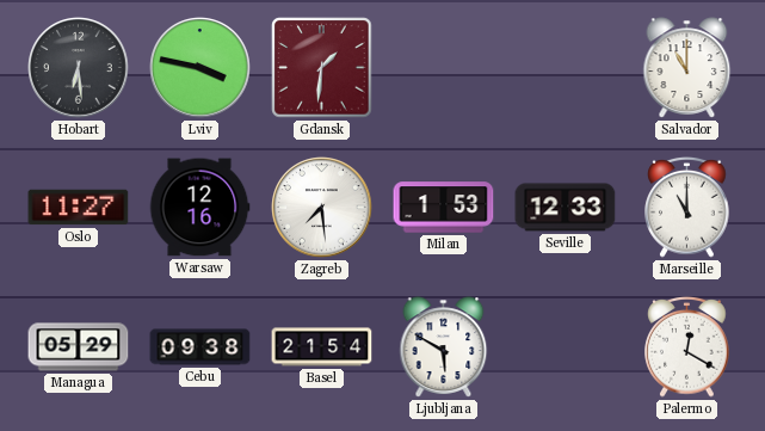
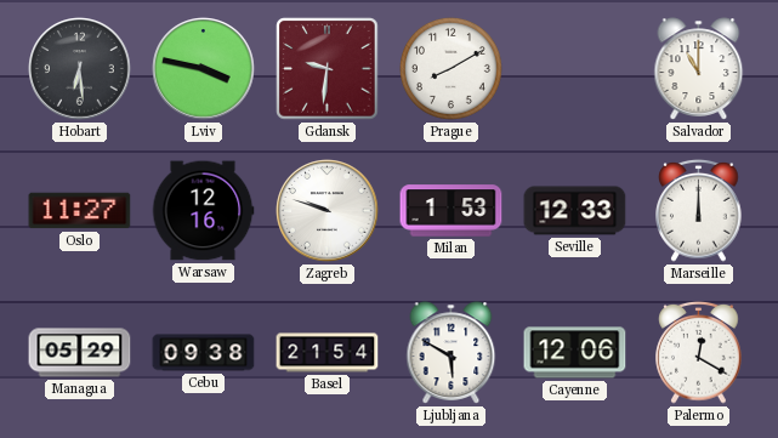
Gdansk: 1:31 -> 9:31 (328, 69)
Prague: none -> 8:10 (450, 68)
Zagreb: 7:29 -> 9:48 (328, 211)
Marseille: 11:00 -> 12:00 (699, 211)
Cayenne: none -> 12:06 (575, 353)
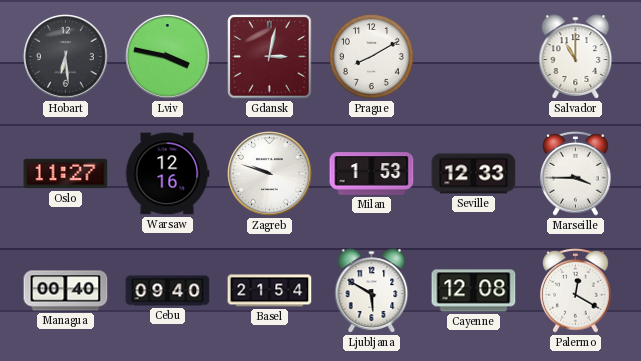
Gdansk: 9:31 -> 3:02 (270, 57)
Marseille: 12:00 -> 3:45 (576, 174)
Managua: 05:29 -> 00:40 (66, 291)
Cebu: 09:38 -> 09:40 (168, 291)
Cayenne: 12:06 -> 12:08 (474, 291)
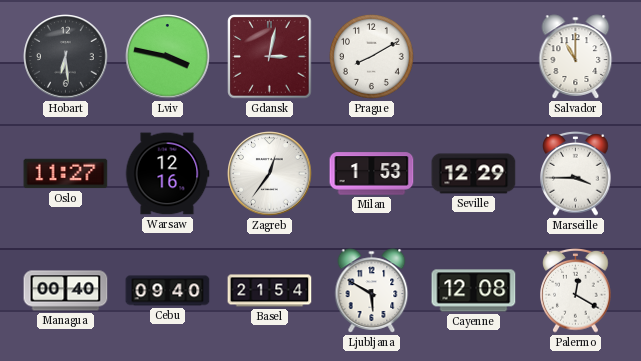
Zagreb: 9:48 -> 12:36 (270, 174)
Seville: 12:33 -> 12:29 (474, 174)
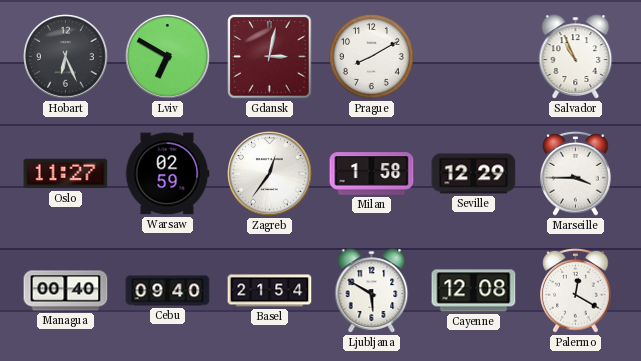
Hobart: 6:29 -> 6:26 (66, 57)
Lviv: 3:47 -> 6:50 (168, 57)
Salvador: 11:00 -> 10:56 (576, 57)
Warsaw: 12:16 -> 02:59 (167, 174)
Milan: 1:53 -> 1:58 (372, 174)
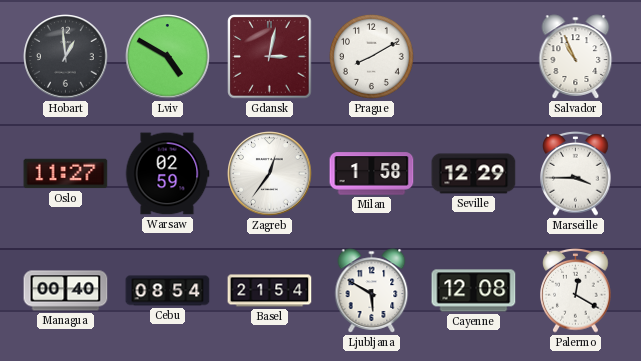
Hobart: 6:26 -> 12:59 (66, 57)
Lviv: 6:50 -> 4:50 (168, 57)
Cebu: 09:40 -> 08:54 (168, 291)
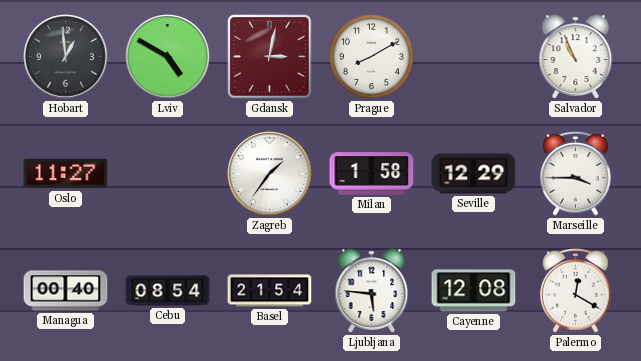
Warsaw: 02:59 -> none (167, 174)
Zagreb: 12:36 -> 1:36 (270, 174)
Ljubljana: 5:50 -> 5:46 (372, 291)
